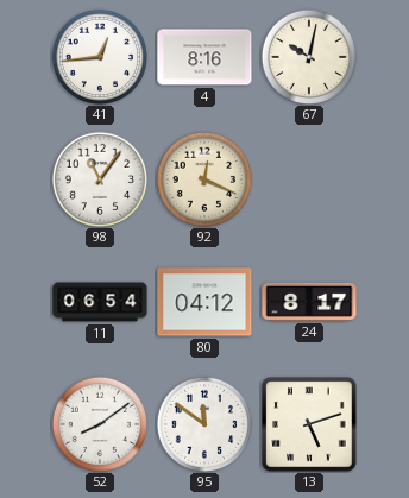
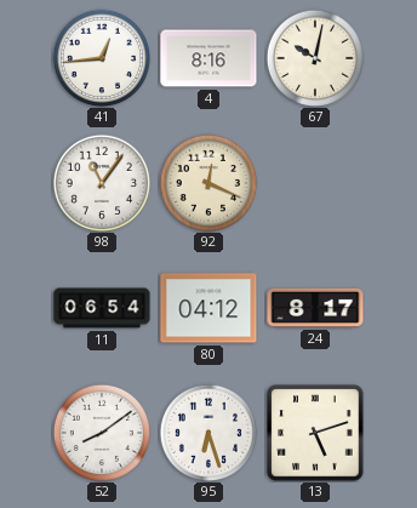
95: 11:51 -> 6:27 (208, 433)
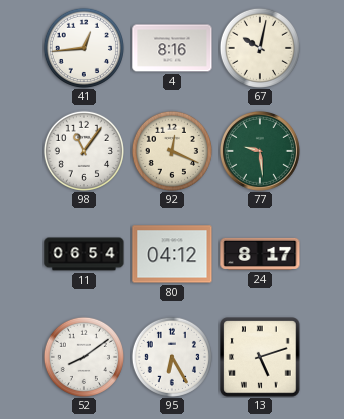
77: none -> 9:29 (260, 151)
95: 6:27 -> 6:25 (172, 357)
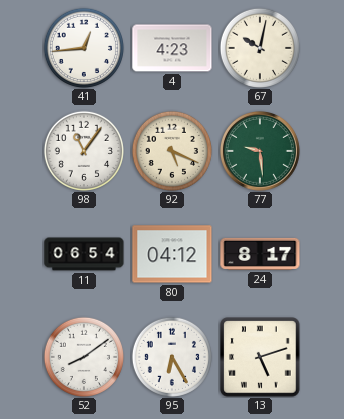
4: 8:16 -> 4:23 (172, 48)
92: 12:19 -> 5:19 (172, 151)
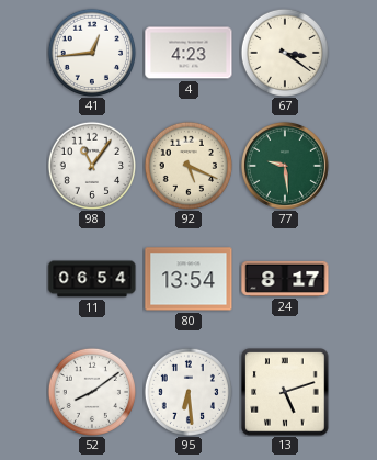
67: 10:02 -> 3:21 (285, 53)
80: 04:12 -> 13:54 (188, 279)
95: 6:25 -> 6:29 (188, 392)
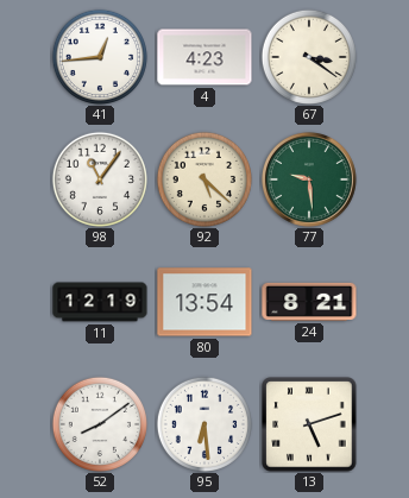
92: 5:19 -> 5:22 (204, 179)
11: 06:54 -> 12:19 (100, 302)
24: 8:17 -> 8:21 (309, 302)
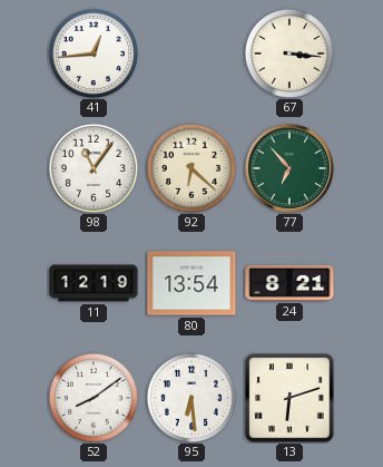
4: 4:23 -> none (204, 57)
67: 3:21 -> 3:16 (289, 53)
92: 5:22 -> 6:22 (191, 168)
77: 9:29 -> 6:53 (289, 168)
13: 5:12 -> 6:12 (289, 398)
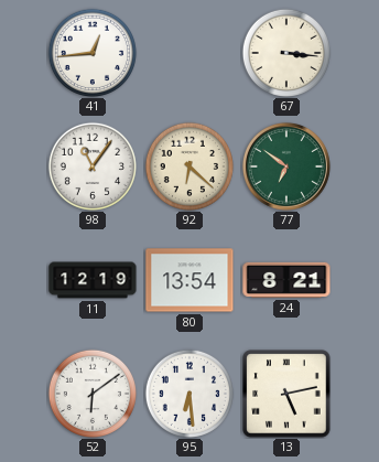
77: 6:53 -> 6:51 (286, 166)
52: 8:09 -> 6:09 (93, 394)
13: 6:12 -> 5:13 (286, 394)
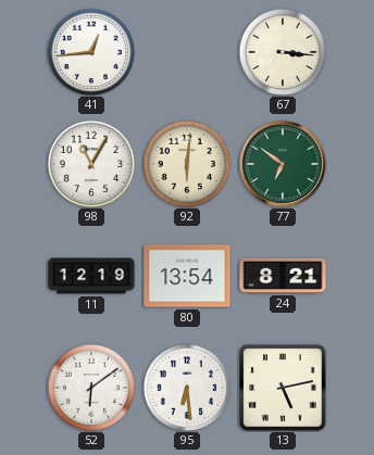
98: 11:06 -> 11:05 (91, 164)
92: 6:22 -> 6:01 (187, 164)
